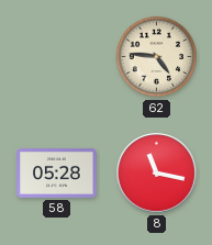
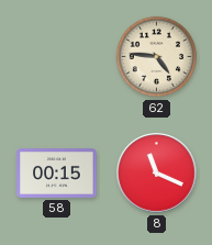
58: 05:28 -> 00:15 (57, 174)
8: 11:17 -> 11:19 (157, 174)
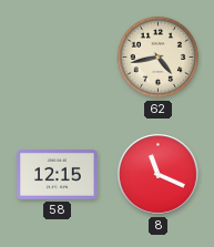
62: 4:46 -> 4:43 (159, 58)
58: 00:15 -> 12:15 (58, 175)
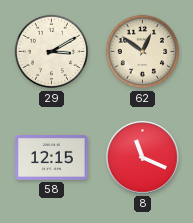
29: none -> 3:10 (52, 52)
62: 4:43 -> 12:51 (143, 52)
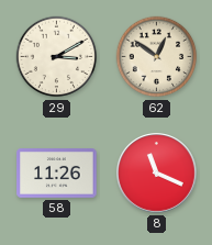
58: 12:15 -> 11:26 (57, 174)
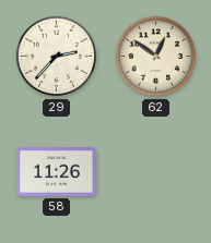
29: 3:10 -> 2:37 (57, 57)
8: 11:19 -> none (157, 174)
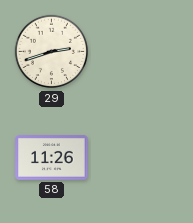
29: 2:37 -> 2:42 (52, 52)
62: 12:51 -> none (156, 57)
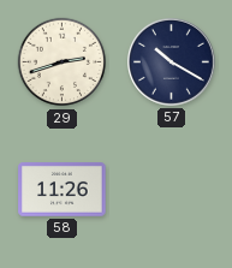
57: none -> 10:20 (172, 62)
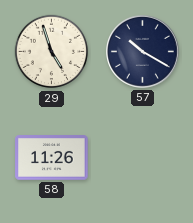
29: 2:42 -> 4:57 (52, 52)
